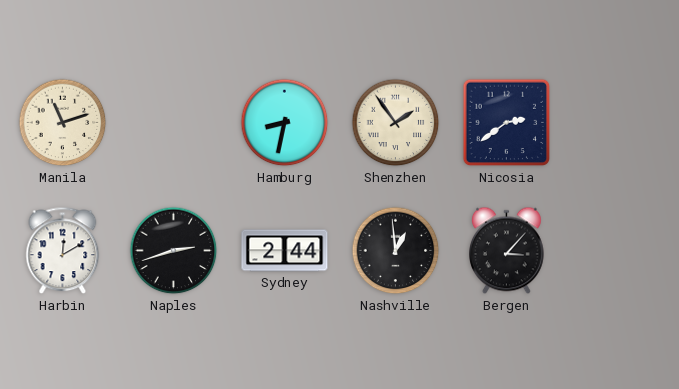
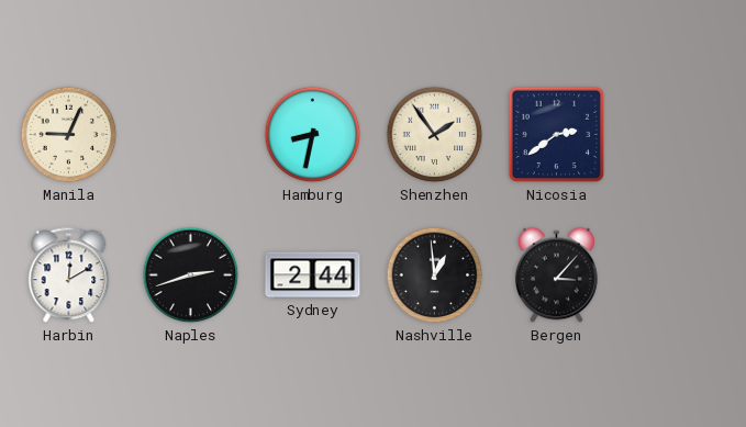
Manila: 11:12 -> 9:04 (69, 135)
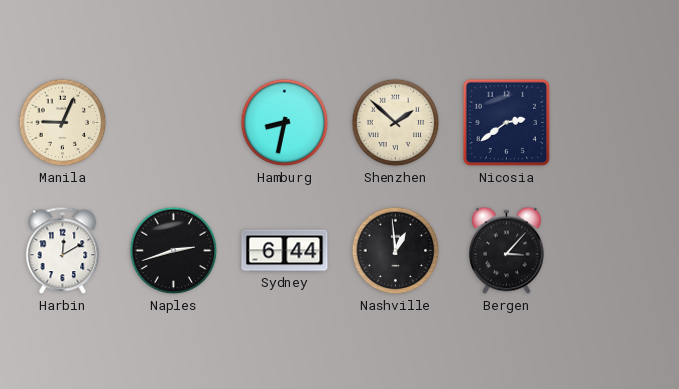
Shenzhen: 1:54 -> 1:52 (396, 123)
Sydney: 2:44 -> 6:44 (285, 251)
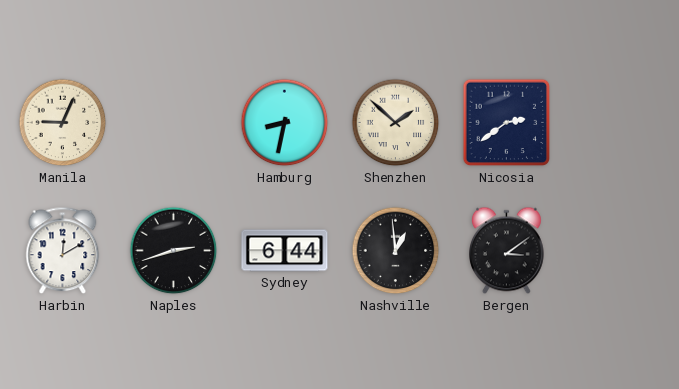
Bergen: 3:07 -> 3:09 (507, 251)
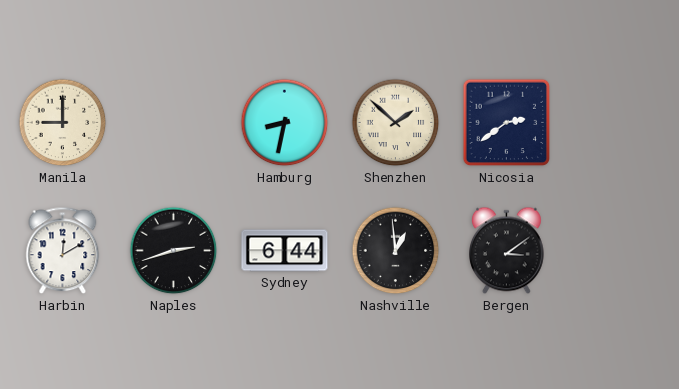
Manila: 9:04 -> 9:00 (63, 123)
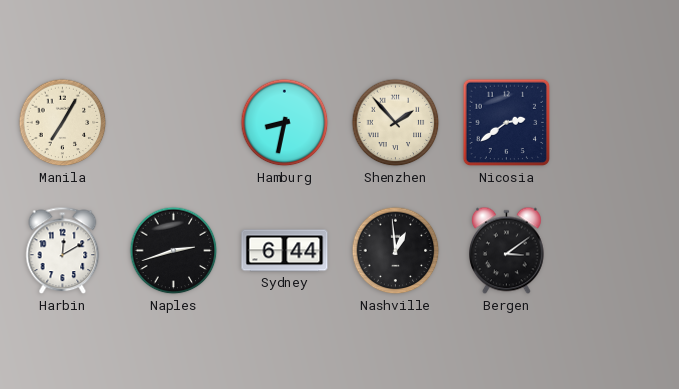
Manila: 9:00 -> 7:05 (63, 123)
Shenzhen: 1:52 -> 1:53 (396, 123)
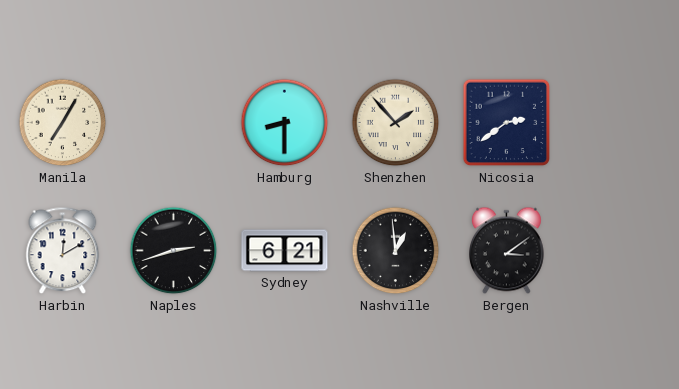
Hamburg: 8:32 -> 8:30 (285, 123)
Sydney: 6:44 -> 6:21 (285, 251)
